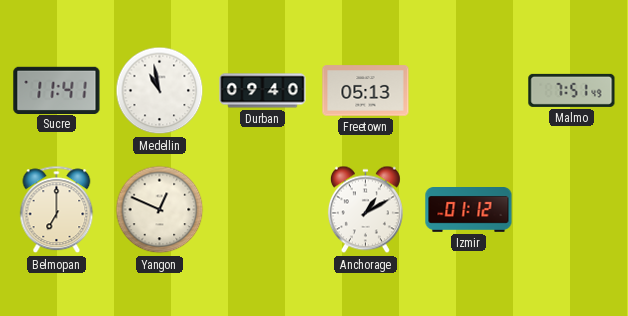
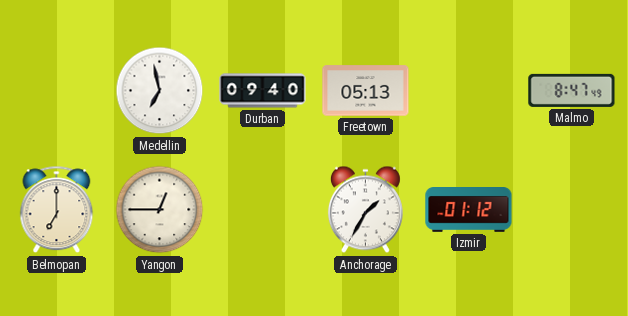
Sucre: 11:41 -> none (57, 90)
Medellin: 10:58 -> 6:58 (160, 91)
Malmo: 7:51 -> 8:47 (572, 90)
Yangon: 12:49 -> 12:45 (160, 210)
Anchorage: 1:10 -> 1:35 (365, 210)
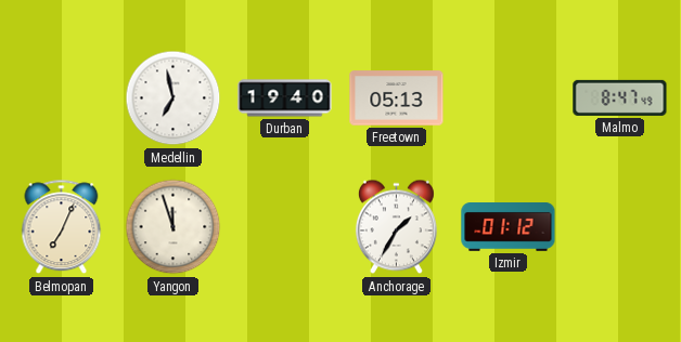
Durban: 09:40 -> 19:40 (285, 98)
Belmopan: 7:00 -> 7:04 (62, 227)
Yangon: 12:45 -> 11:57 (174, 227)
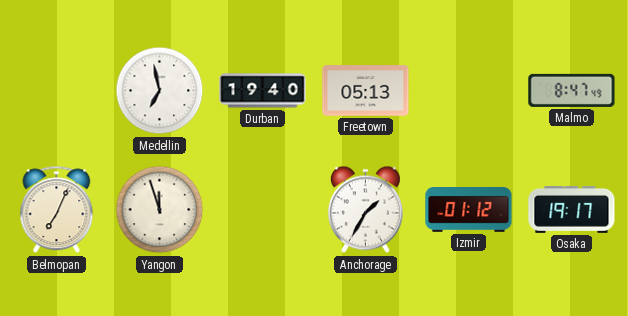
Osaka: none -> 19:17 (572, 209)
